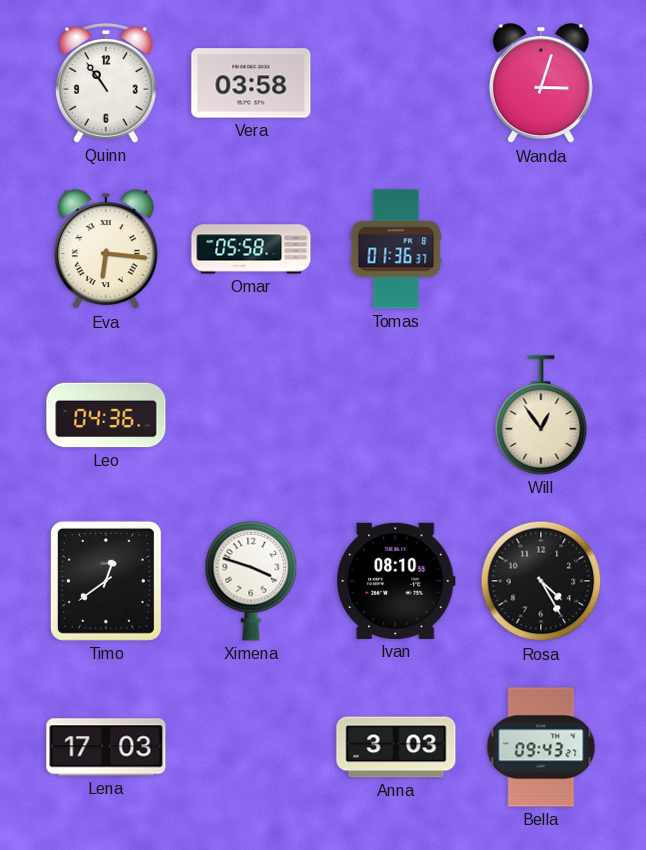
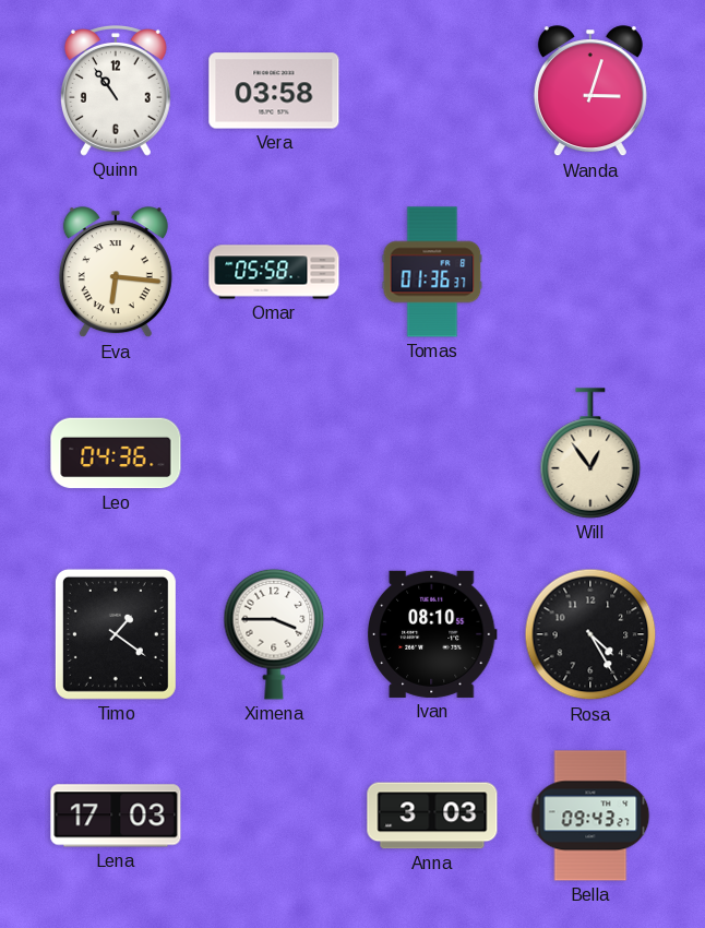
Timo: 12:39 -> 1:21 (116, 634)
Ximena: 3:48 -> 3:45 (274, 634)
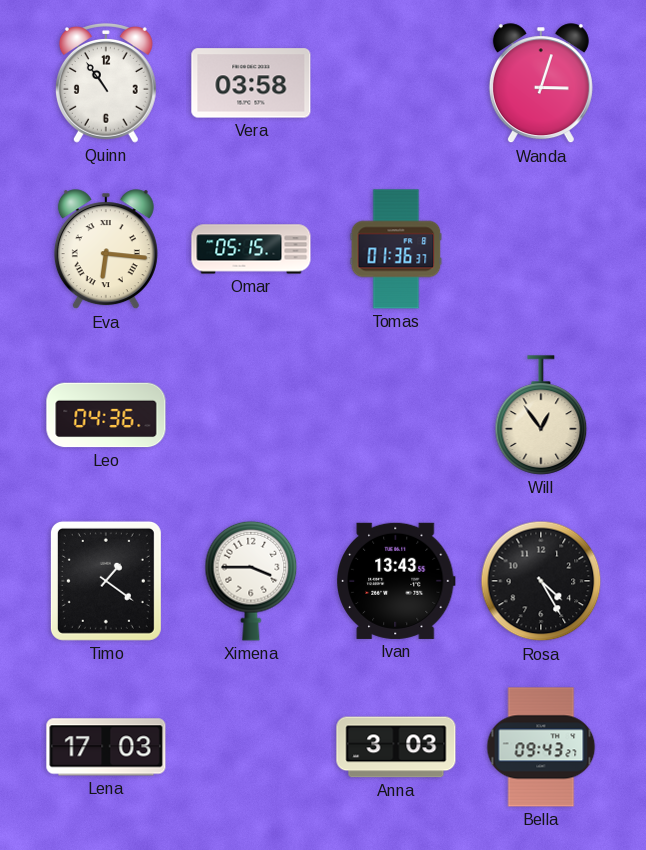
Omar: 05:58 -> 05:15 (251, 249)
Ivan: 08:10 -> 13:43 (397, 581)
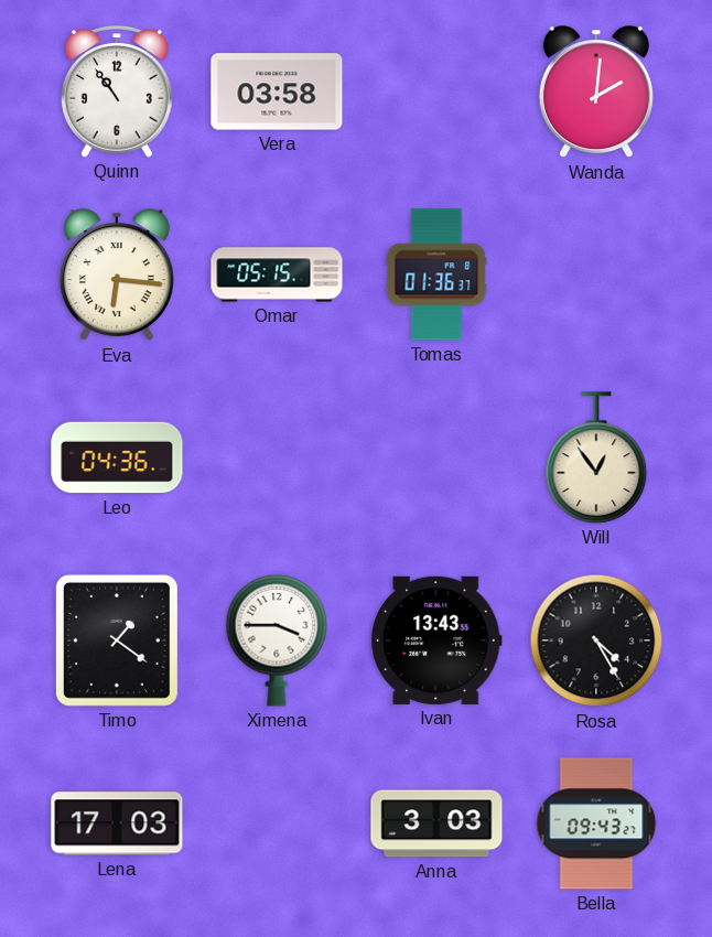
Wanda: 3:03 -> 2:01 (596, 93)
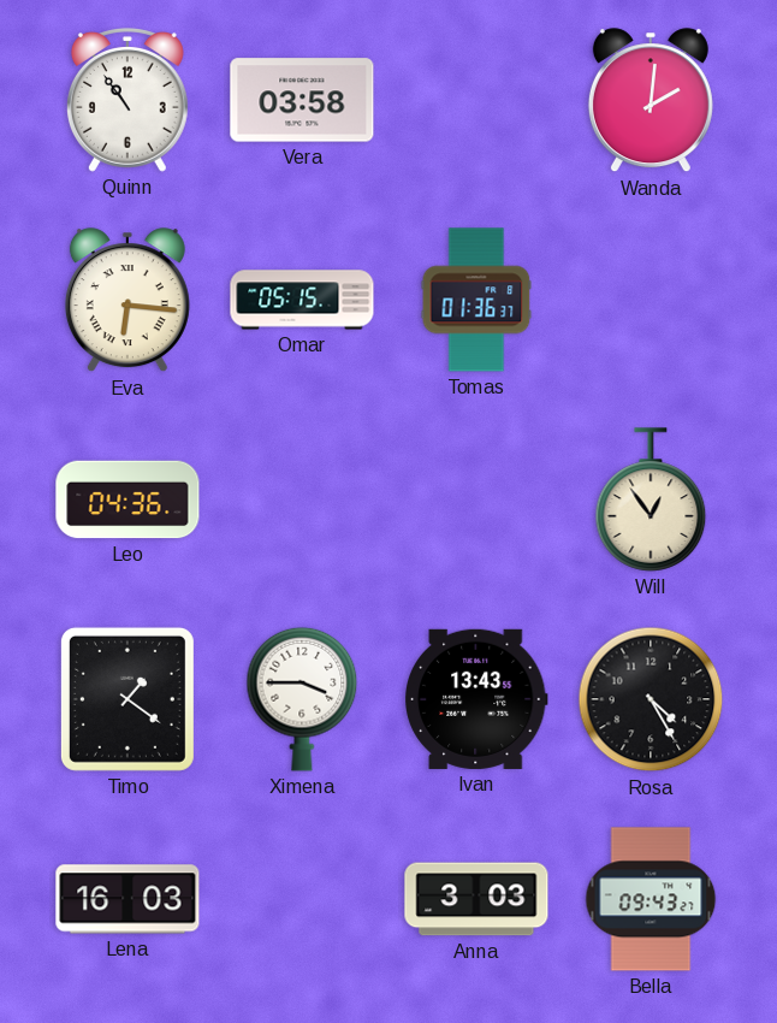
Lena: 17:03 -> 16:03 (127, 899)
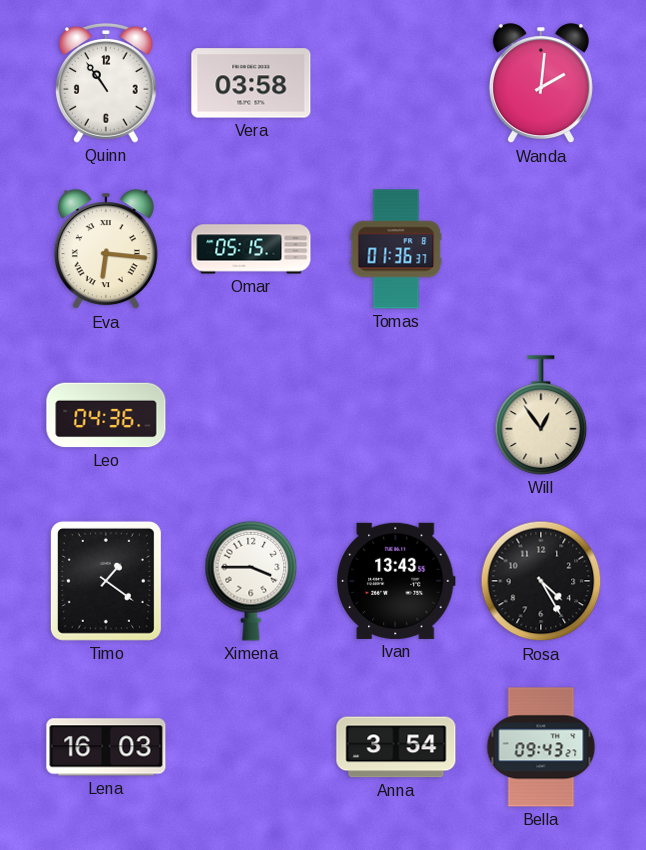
Anna: 3:03 -> 3:54 (396, 747)
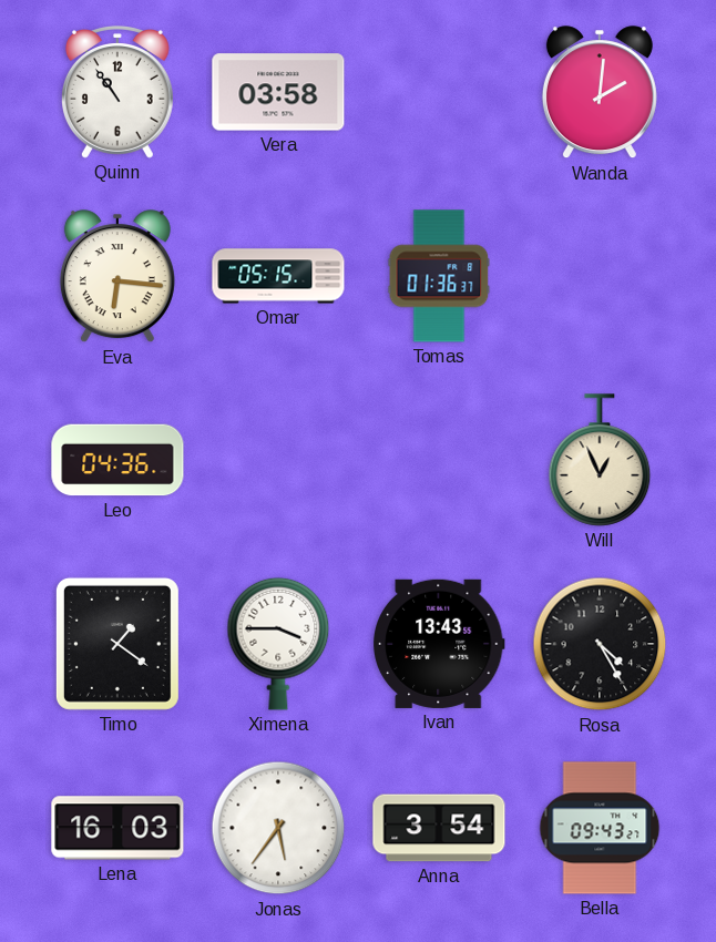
Will: 12:54 -> 12:56 (600, 460)
Jonas: none -> 5:36 (278, 828)
